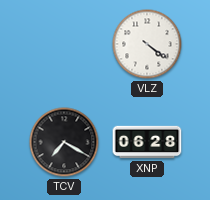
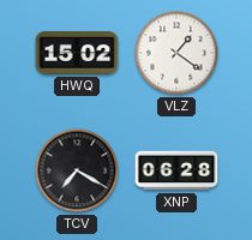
HWQ: none -> 15:02 (77, 53)
VLZ: 4:21 -> 1:21 (176, 53)
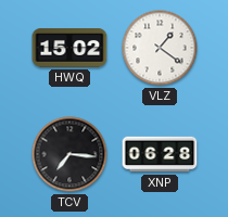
TCV: 7:20 -> 7:16 (69, 154)
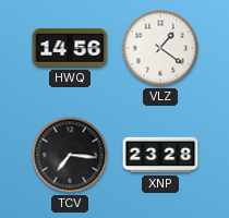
HWQ: 15:02 -> 14:56 (70, 48)
XNP: 06:28 -> 23:28 (160, 155)
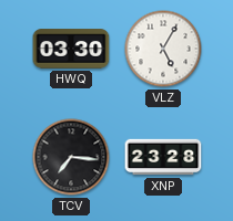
HWQ: 14:56 -> 03:30 (71, 49)
VLZ: 1:21 -> 5:05 (163, 49)
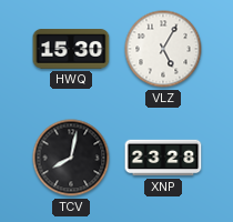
HWQ: 03:30 -> 15:30 (71, 49)
TCV: 7:16 -> 8:02 (71, 158)
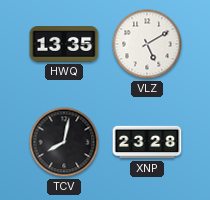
HWQ: 15:30 -> 13:35 (64, 44)
VLZ: 5:05 -> 5:10 (147, 44)
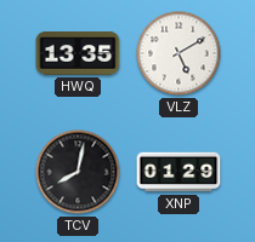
XNP: 23:28 -> 01:29 (178, 172)
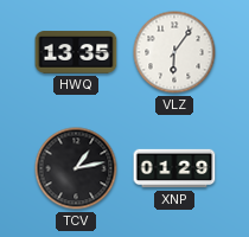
VLZ: 5:10 -> 6:06 (174, 52)
TCV: 8:02 -> 1:13 (76, 168)
